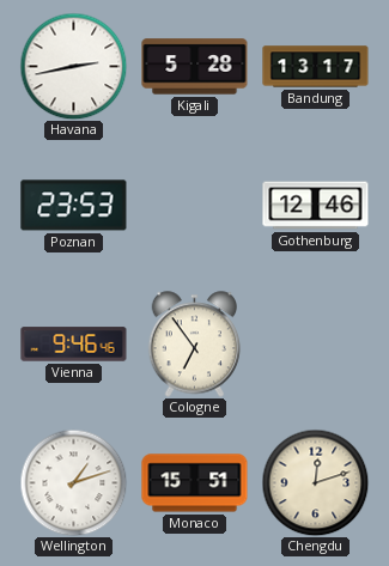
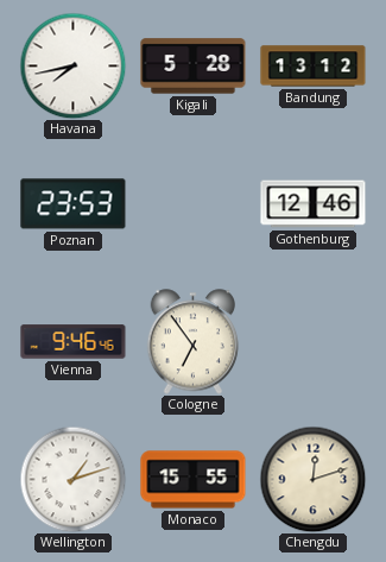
Havana: 2:43 -> 7:43 (72, 65)
Bandung: 13:17 -> 13:12 (314, 67)
Monaco: 15:51 -> 15:55 (194, 480)
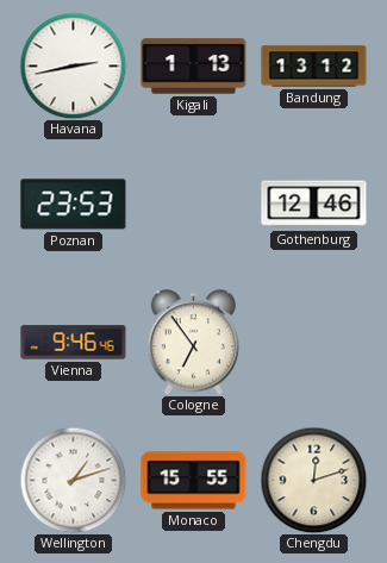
Havana: 7:43 -> 2:43 (73, 65)
Kigali: 5:28 -> 1:13 (194, 67)
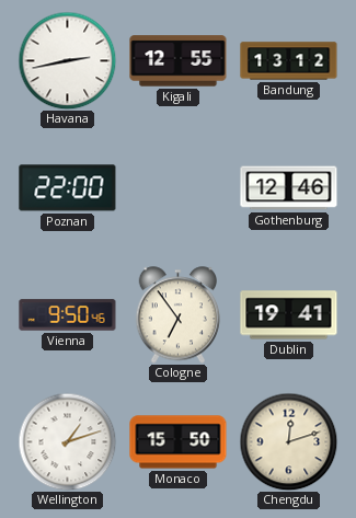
Kigali: 1:13 -> 12:55 (179, 61)
Poznan: 23:53 -> 22:00 (68, 188)
Vienna: 9:46 -> 9:50 (68, 315)
Dublin: none -> 19:41 (289, 315)
Monaco: 15:55 -> 15:50 (179, 442)
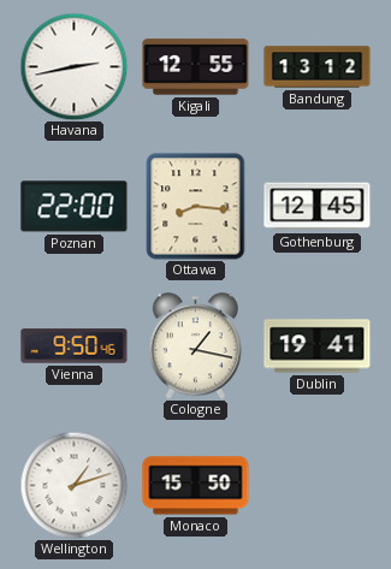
Ottawa: none -> 8:16 (196, 207)
Gothenburg: 12:46 -> 12:45 (318, 207)
Cologne: 6:54 -> 1:17 (196, 346)
Chengdu: 12:12 -> none (288, 441)
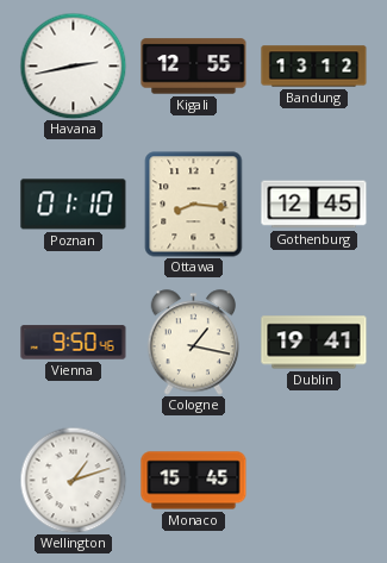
Poznan: 22:00 -> 01:10 (74, 205)
Monaco: 15:50 -> 15:45 (194, 481)
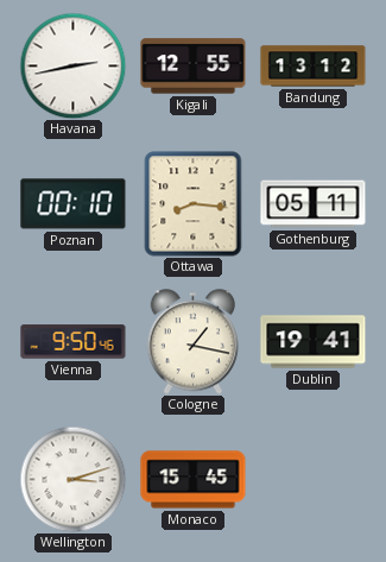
Poznan: 01:10 -> 00:10 (74, 204)
Gothenburg: 12:45 -> 05:11 (314, 204)
Wellington: 1:12 -> 3:12 (72, 479)
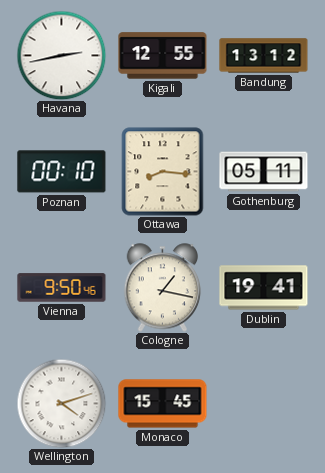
Wellington: 3:12 -> 4:12 (61, 403)
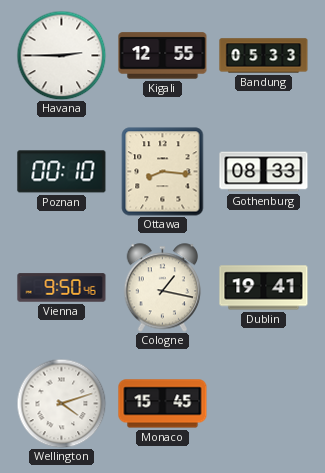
Havana: 2:43 -> 2:45 (61, 55)
Bandung: 13:12 -> 05:33 (264, 56)
Gothenburg: 05:11 -> 08:33 (264, 172)
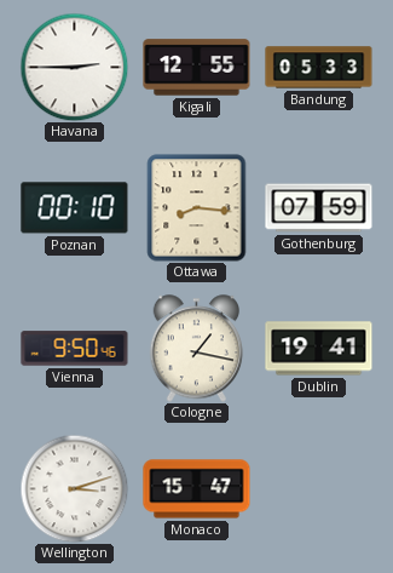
Gothenburg: 08:33 -> 07:59 (319, 208)
Wellington: 4:12 -> 3:12 (74, 488)
Monaco: 15:45 -> 15:47 (197, 489)
